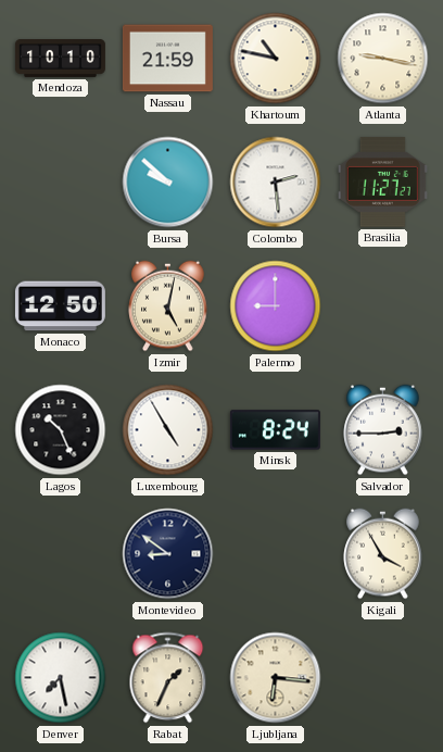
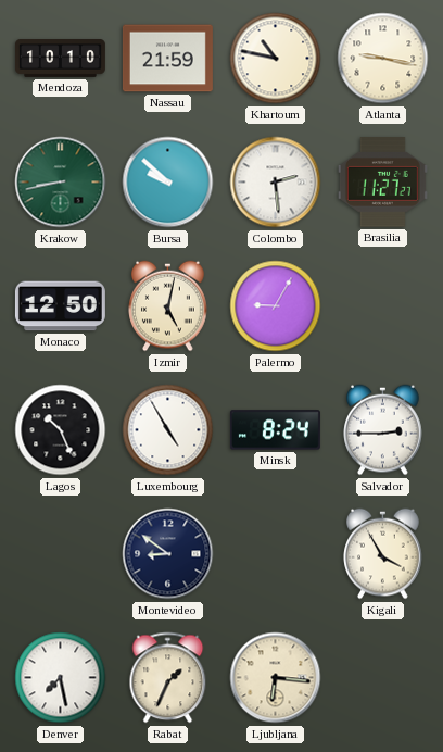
Krakow: none -> 8:43 (61, 183)
Palermo: 9:00 -> 9:05 (276, 306)
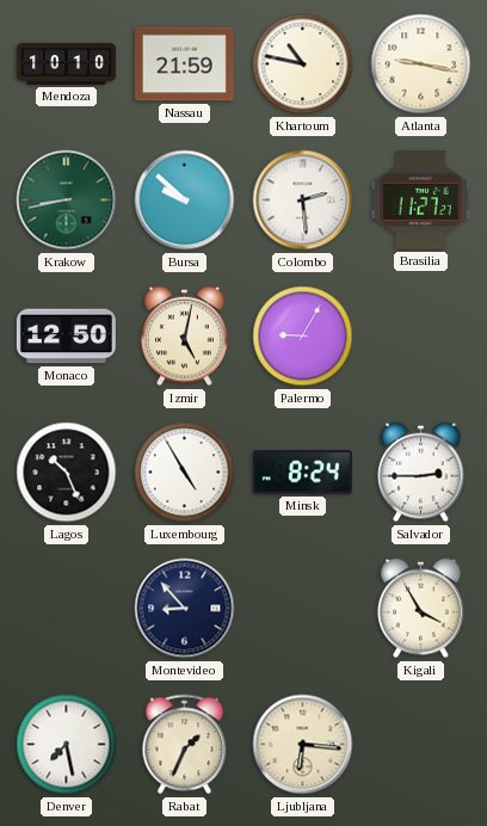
Montevideo: 8:51 -> 8:53 (185, 609)
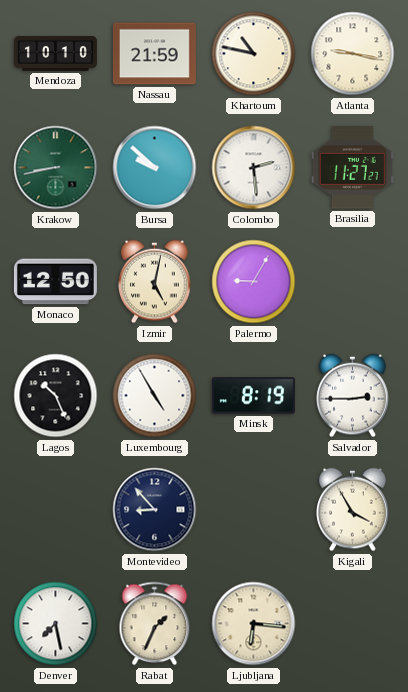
Minsk: 8:24 -> 8:19 (253, 396)
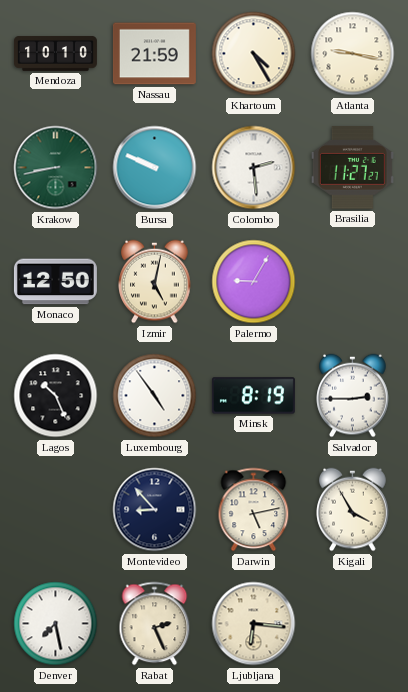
Khartoum: 10:47 -> 4:25 (254, 54)
Bursa: 9:52 -> 9:49 (155, 168)
Luxembourg: 4:55 -> 4:54 (155, 396)
Darwin: none -> 5:13 (254, 510)
Rabat: 1:34 -> 2:26 (155, 624)
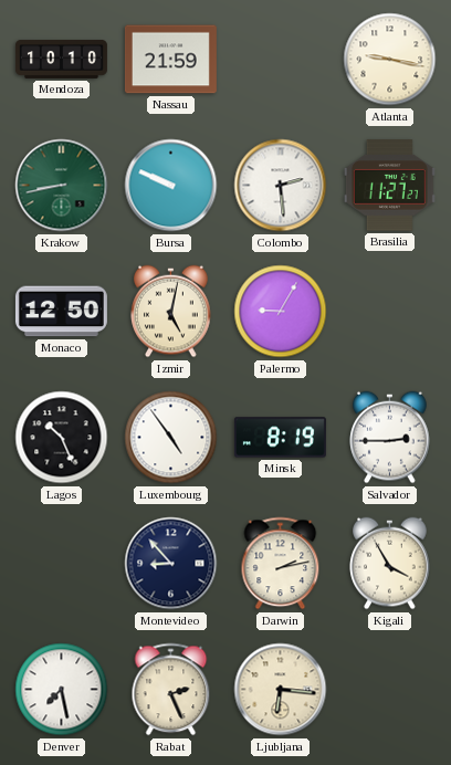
Khartoum: 4:25 -> none (254, 54)
Darwin: 5:13 -> 2:13 (281, 564)
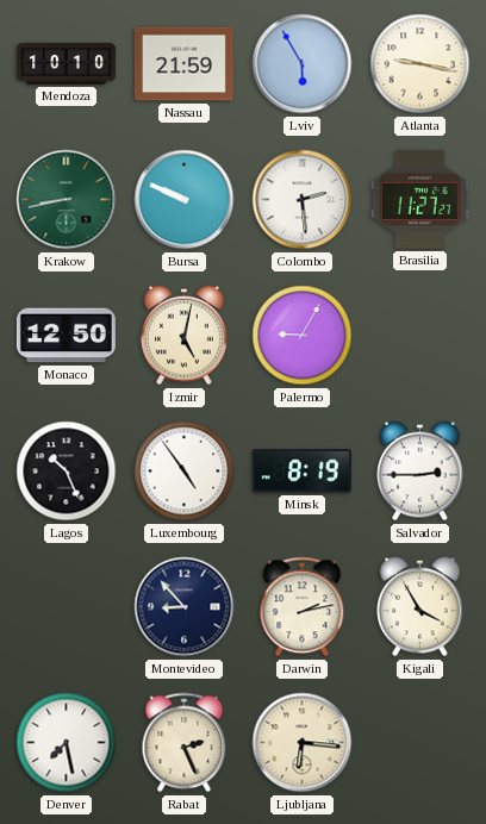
Lviv: none -> 5:55 (303, 64)
